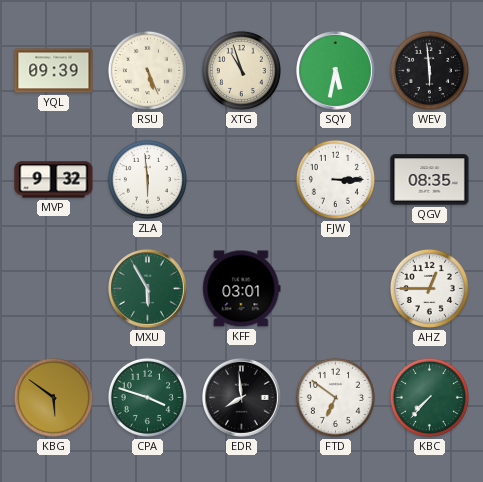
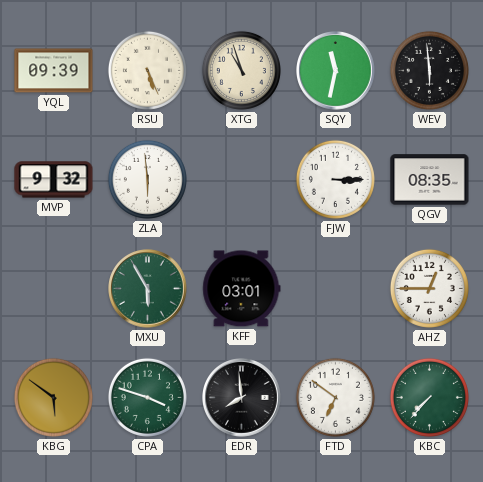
SQY: 5:32 -> 11:32 (336, 71)
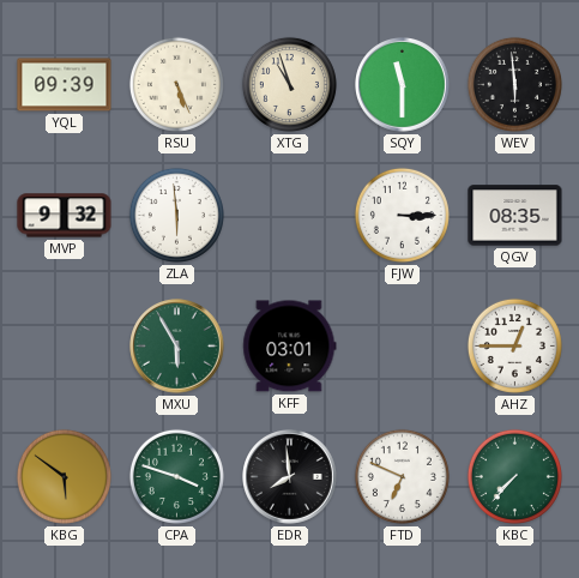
SQY: 11:32 -> 11:30 (403, 85)
FTD: 6:51 -> 6:49 (402, 476)
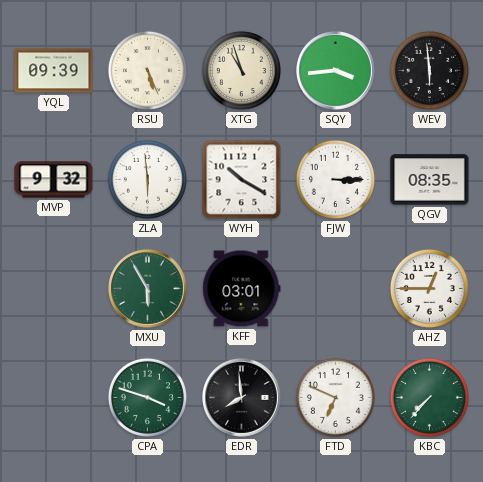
SQY: 11:30 -> 3:44 (336, 71)
WYH: none -> 10:20 (242, 180)
KBG: 5:51 -> none (64, 476)
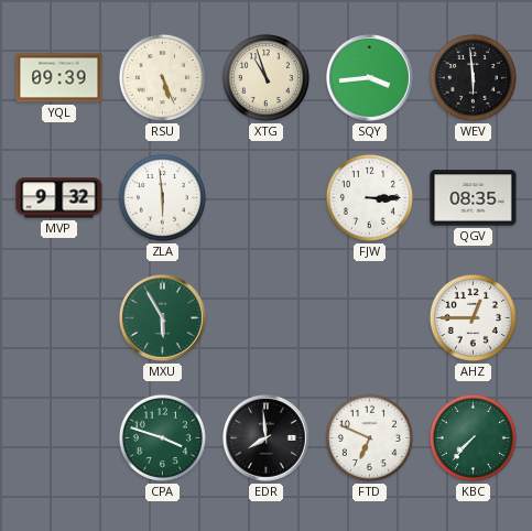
WYH: 10:20 -> none (242, 180)
KFF: 03:01 -> none (242, 289)
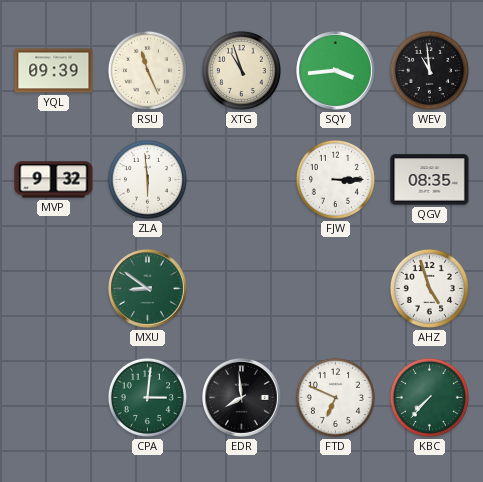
RSU: 5:26 -> 11:26 (147, 70)
WEV: 5:59 -> 10:59 (429, 70)
MXU: 5:55 -> 8:51 (148, 289)
AHZ: 12:45 -> 4:57 (429, 288)
CPA: 3:48 -> 3:01 (147, 397)
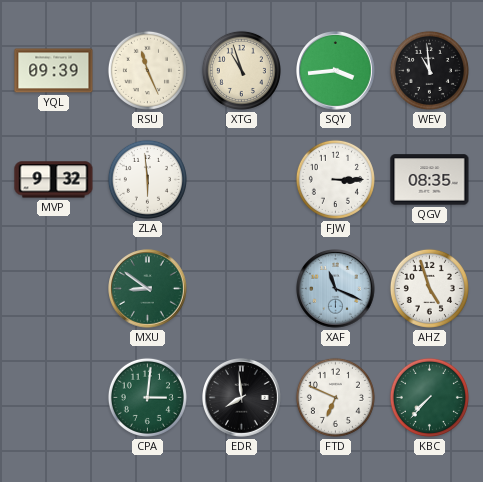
XAF: none -> 11:19 (336, 289)
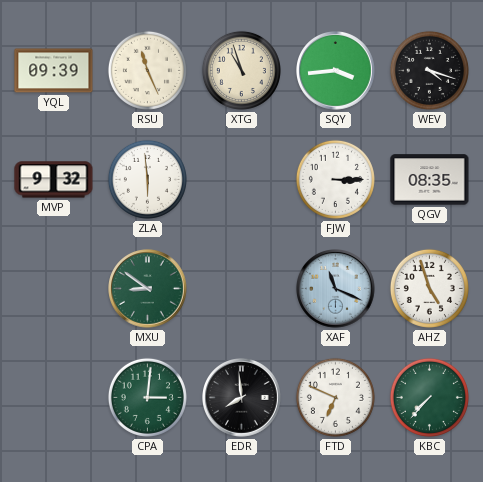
WEV: 10:59 -> 4:18 (429, 70)
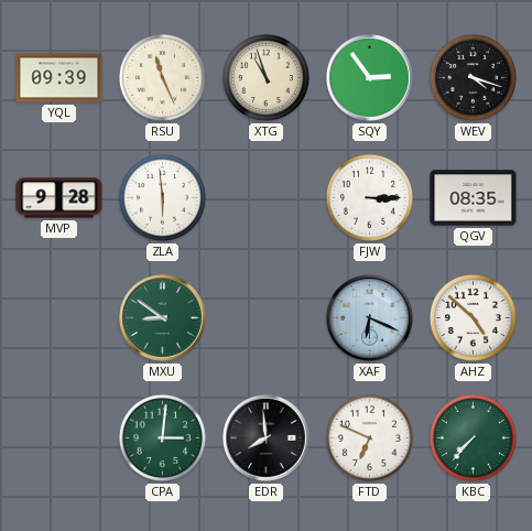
SQY: 3:44 -> 2:54 (370, 78)
MVP: 9:32 -> 9:28 (59, 198)
XAF: 11:19 -> 6:19 (370, 318)
AHZ: 4:57 -> 4:52 (473, 317)
